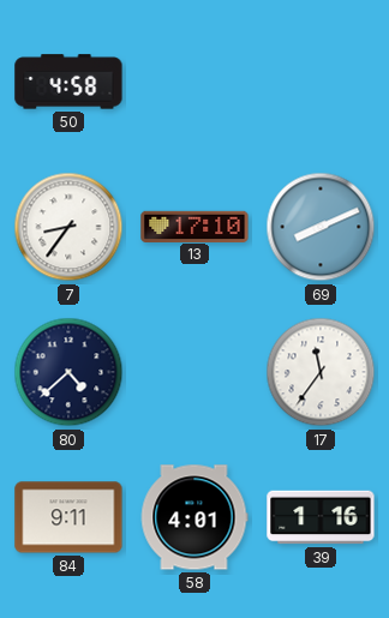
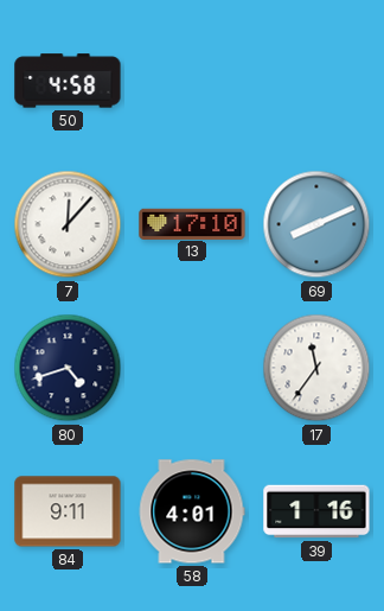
7: 8:36 -> 12:07 (68, 224)
80: 4:38 -> 4:42 (68, 368)
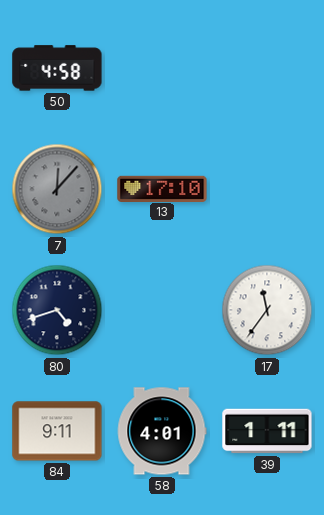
7 dial: white -> grey (57, 189)
69: 8:11 -> none (316, 224)
39: 1:16 -> 1:11 (267, 431)
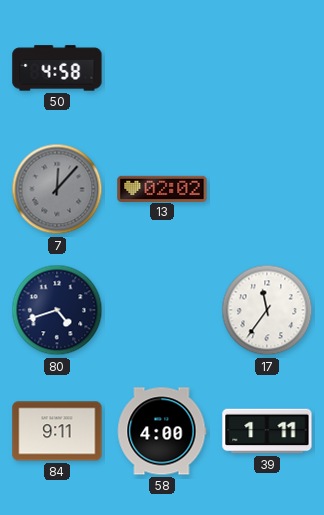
13: 17:10 -> 02:02 (162, 188)
58: 4:01 -> 4:00 (162, 431)
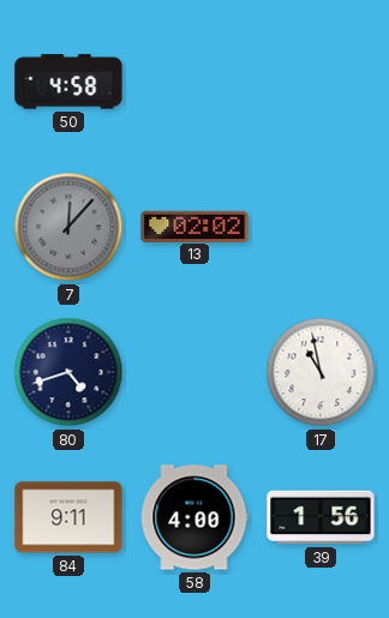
17: 11:36 -> 10:58 (321, 372)
39: 1:11 -> 1:56 (321, 517)
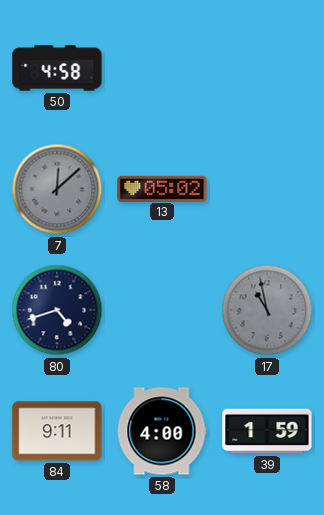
7: 12:07 -> 12:08 (57, 189)
13: 02:02 -> 05:02 (162, 188)
17 dial: white -> grey (267, 310)
39: 1:56 -> 1:59 (267, 431)
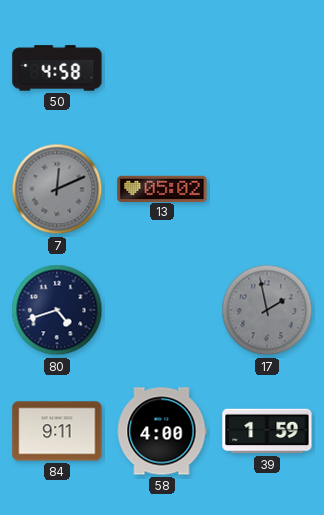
7: 12:08 -> 12:11 (57, 189)
17: 10:58 -> 1:58 (267, 310)
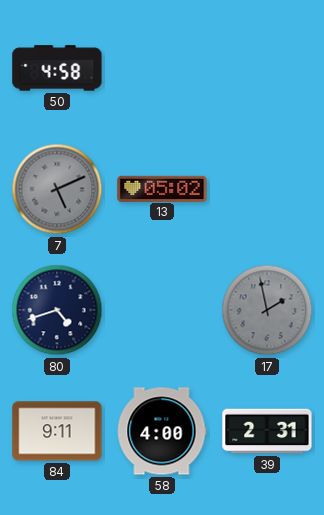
7: 12:11 -> 5:11 (57, 189)
39: 1:59 -> 2:31 (267, 431)
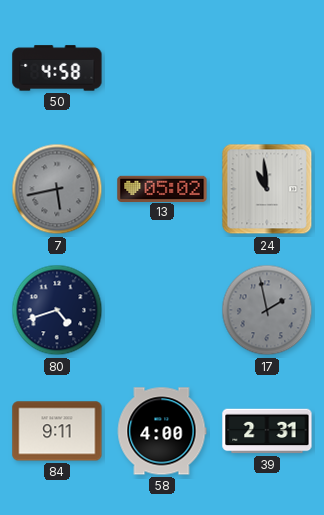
7: 5:11 -> 5:43 (57, 189)
24: none -> 10:59 (267, 189)
